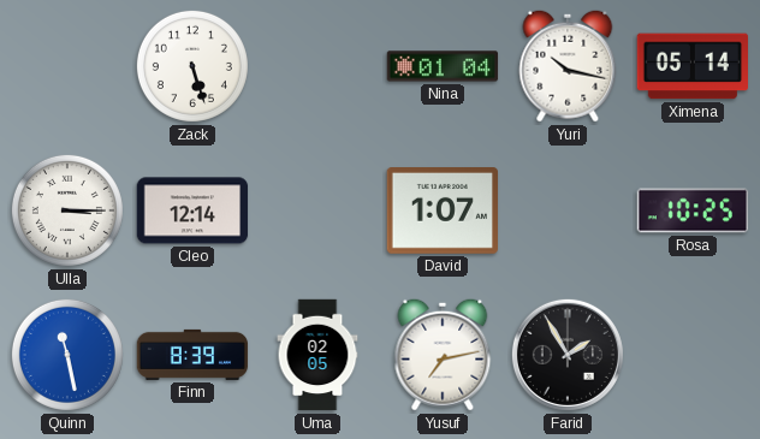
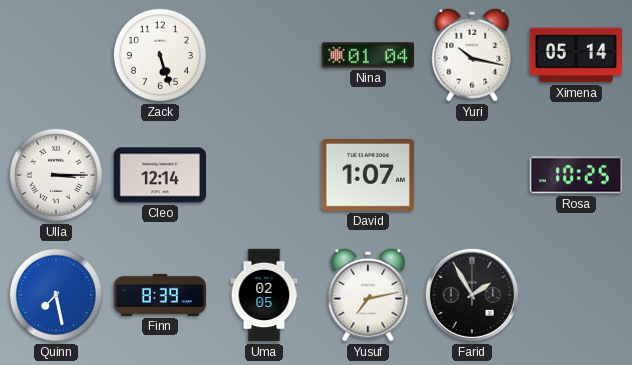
Quinn: 11:28 -> 7:28 (56, 295)
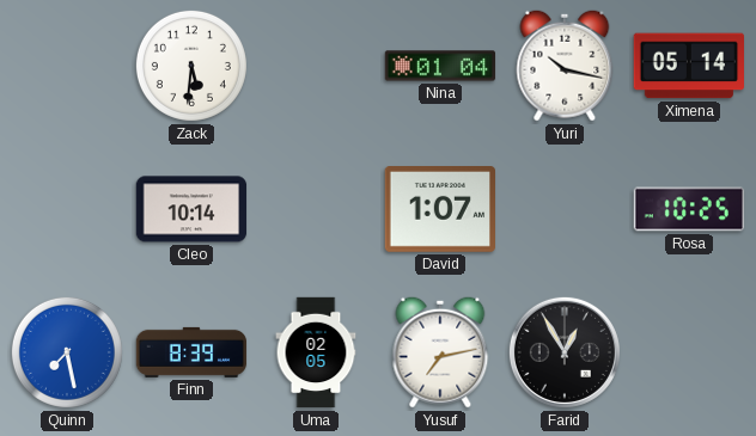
Zack: 5:27 -> 5:31 (191, 66)
Ulla: 3:15 -> none (56, 175)
Cleo: 12:14 -> 10:14 (191, 209)
Farid: 1:55 -> 12:55 (565, 352)
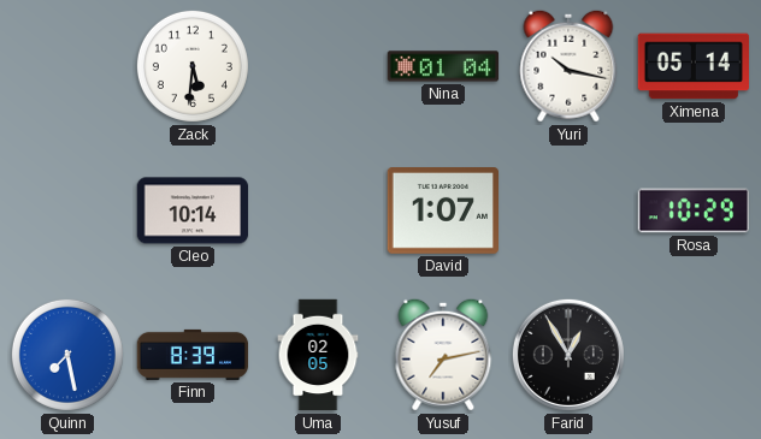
Rosa: 10:25 -> 10:29 (694, 210)
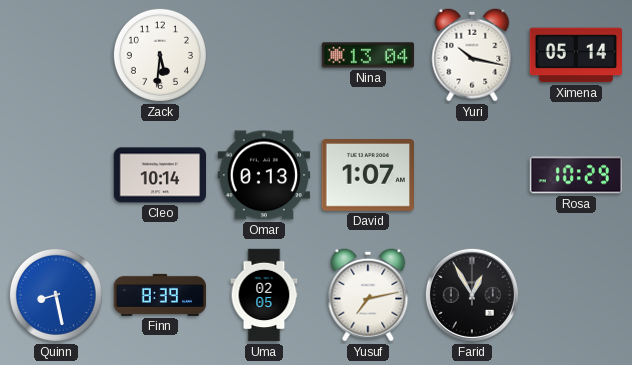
Nina: 01:04 -> 13:04 (368, 55)
Omar: none -> 0:13 (264, 175)
Quinn: 7:28 -> 8:28 (56, 295)
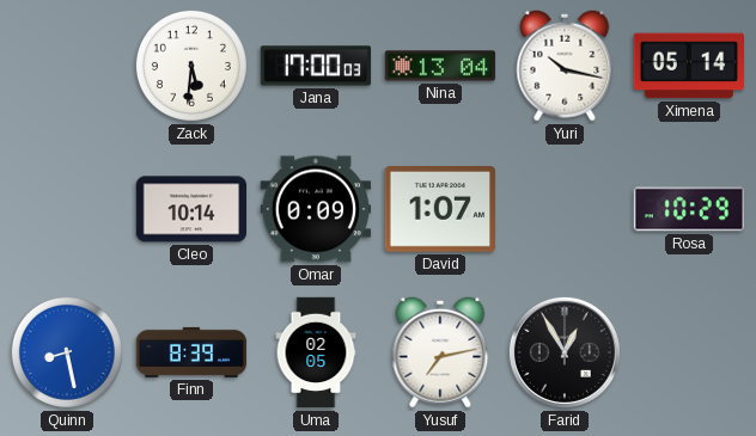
Jana: none -> 17:00 (316, 66)
Omar: 0:13 -> 0:09 (316, 209)
